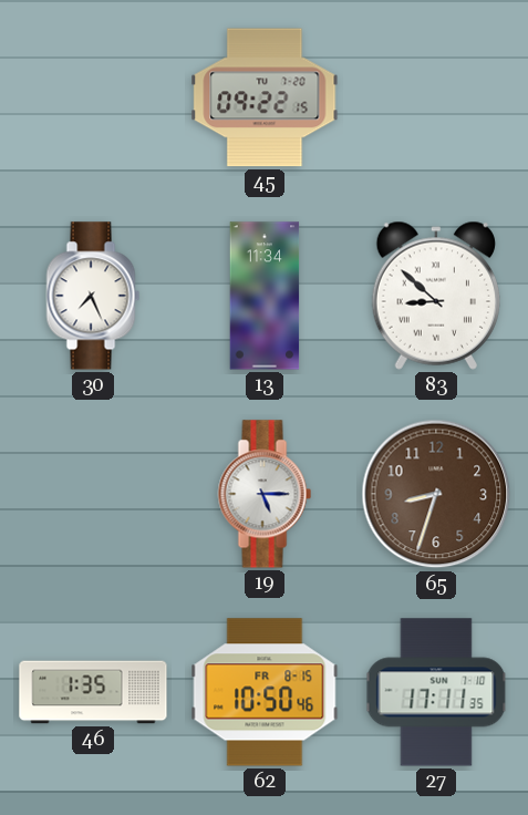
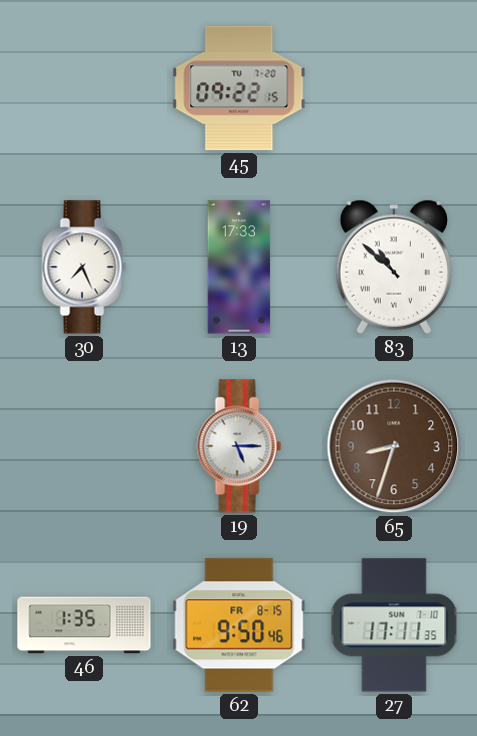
13: 11:34 -> 17:33 (239, 267)
83: 8:52 -> 10:52 (393, 267)
62: 10:50 -> 9:50 (239, 625)
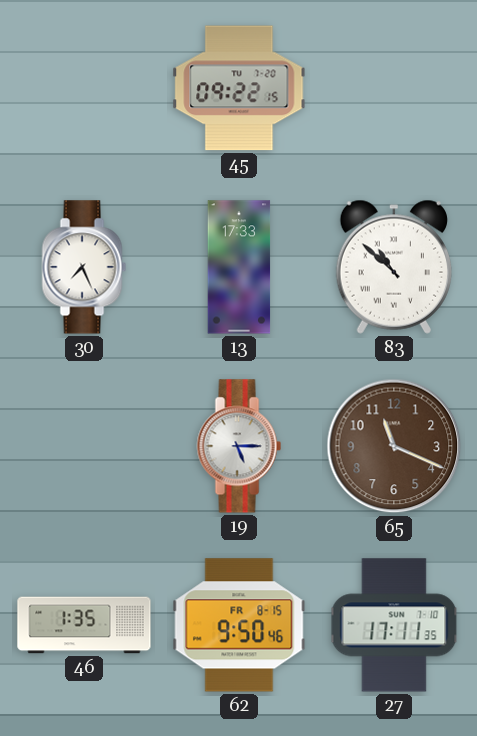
65: 8:33 -> 11:19 (394, 446)
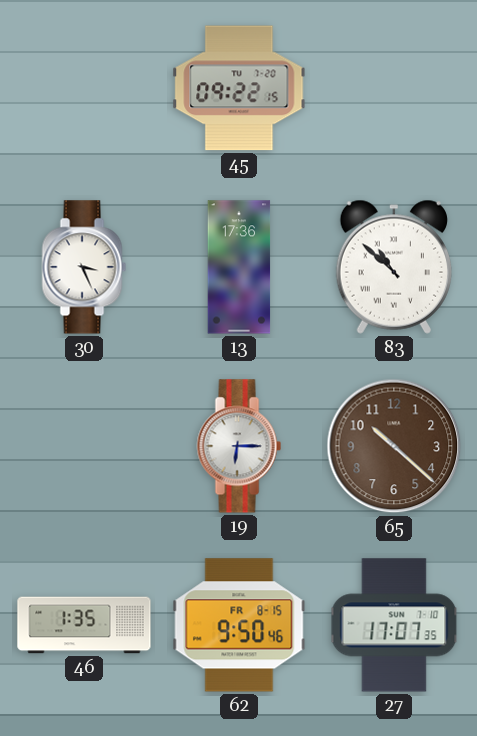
30: 7:26 -> 3:26 (84, 267)
13: 17:33 -> 17:36 (239, 267)
19: 5:15 -> 6:15 (239, 446)
65: 11:19 -> 10:22 (394, 446)
27: 17:11 -> 17:07 (394, 625)
